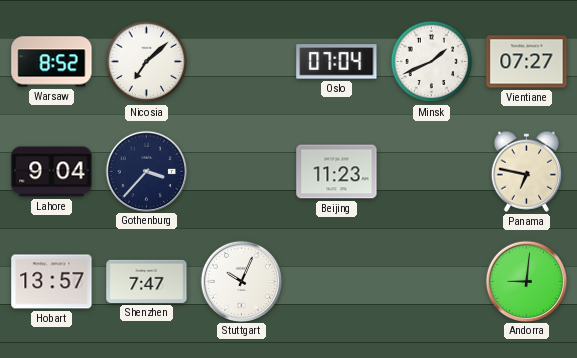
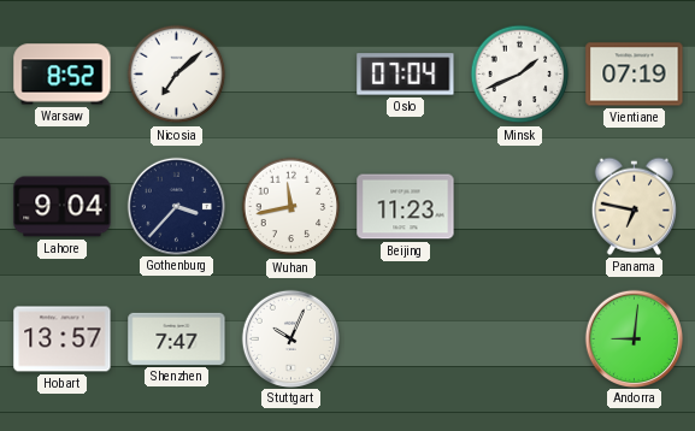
Vientiane: 07:27 -> 07:19 (635, 75)
Wuhan: none -> 11:43 (291, 207)
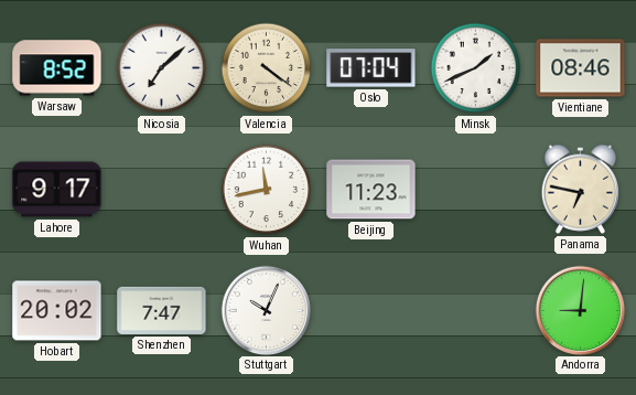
Valencia: none -> 4:21 (267, 68)
Vientiane: 07:19 -> 08:46 (581, 68)
Lahore: 9:04 -> 9:17 (57, 190)
Gothenburg: 3:37 -> none (176, 206)
Hobart: 13:57 -> 20:02 (57, 311)
